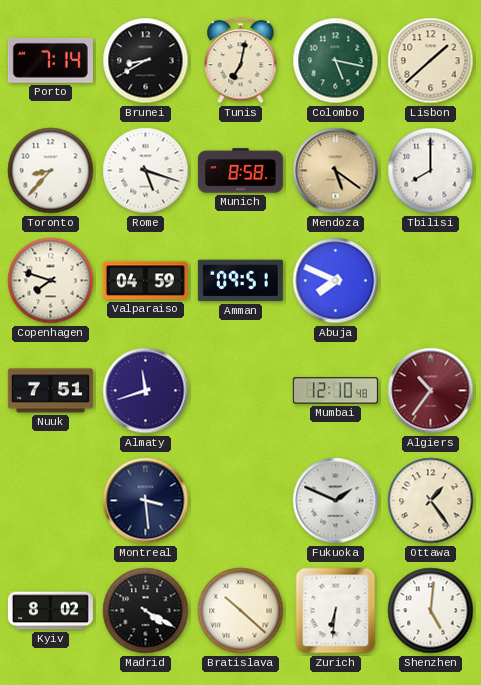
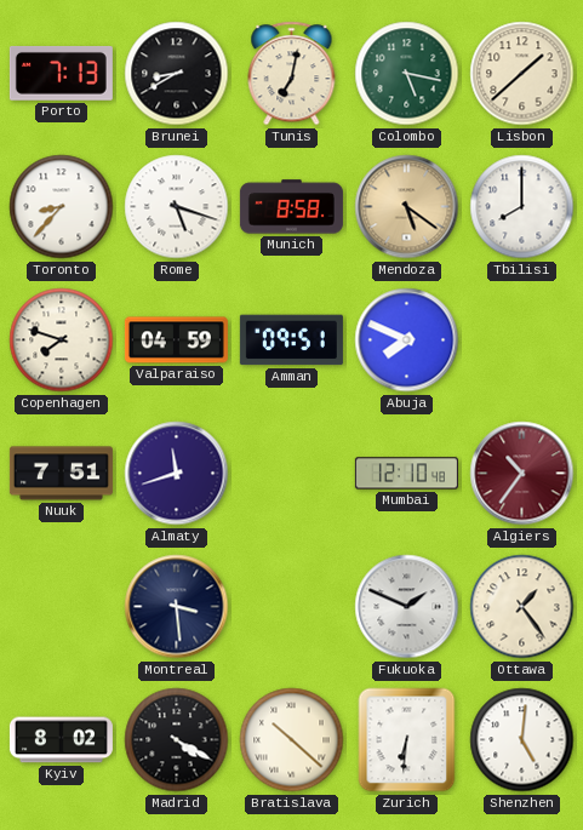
Porto: 7:14 -> 7:13 (61, 73)
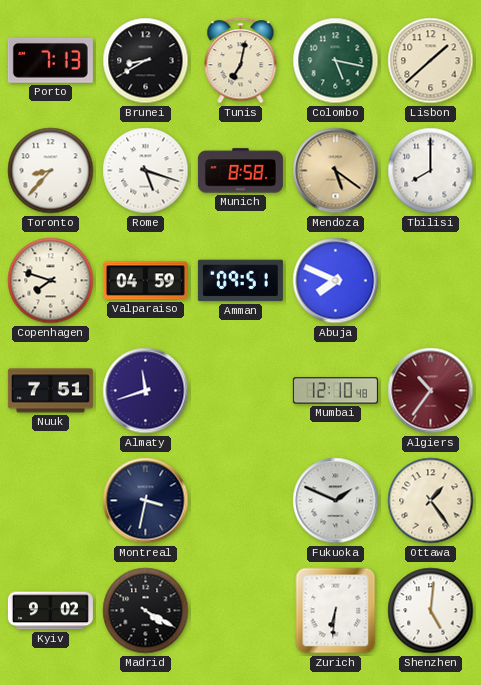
Montreal: 3:29 -> 3:32 (146, 501)
Kyiv: 8:02 -> 9:02 (50, 611)
Bratislava: 10:22 -> none (292, 740)
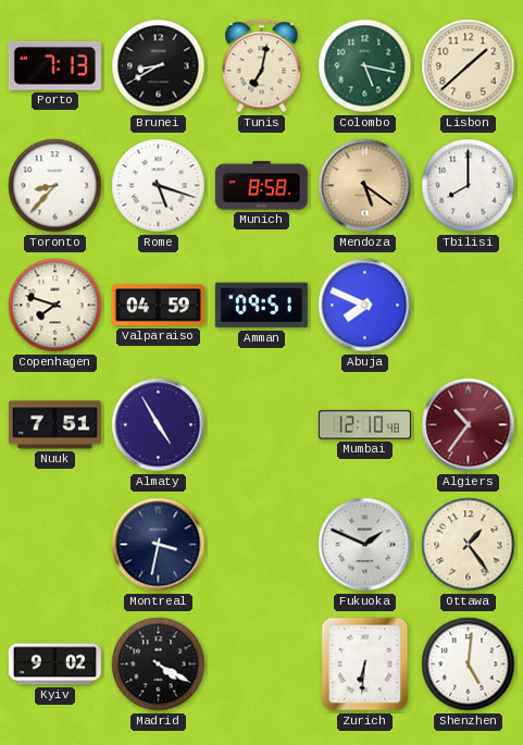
Almaty: 11:42 -> 4:55 (159, 425)
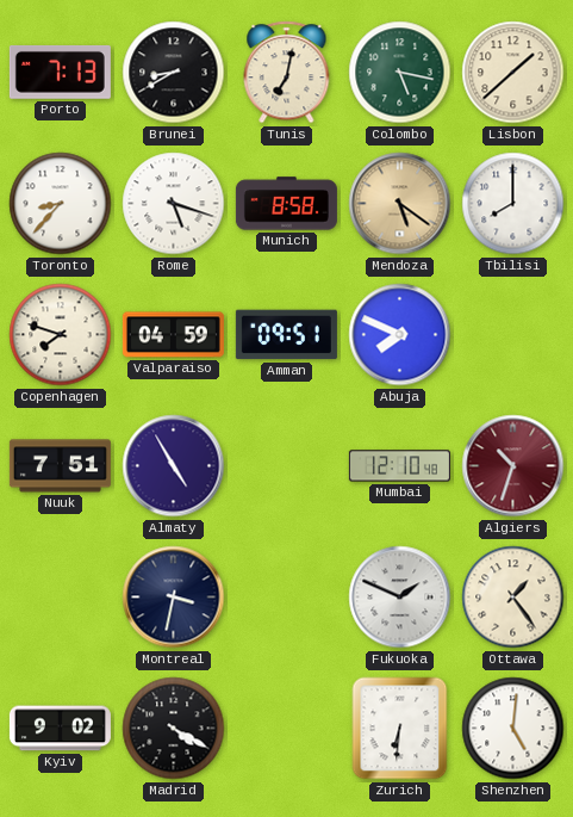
Algiers: 10:36 -> 10:33 (513, 466)
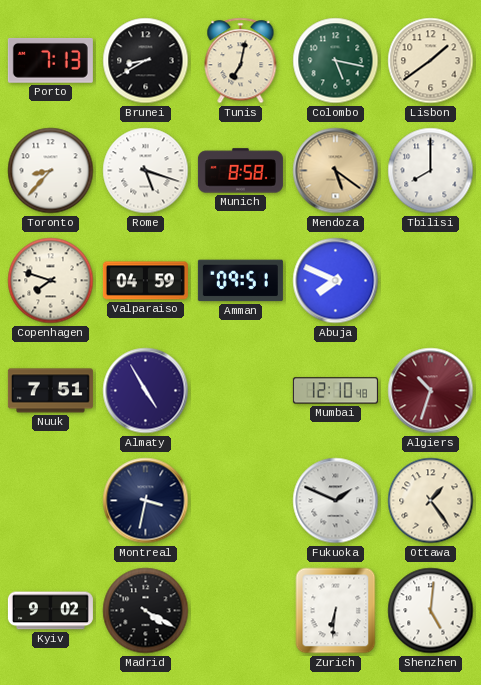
Lisbon: 1:38 -> 1:39 (431, 61)
